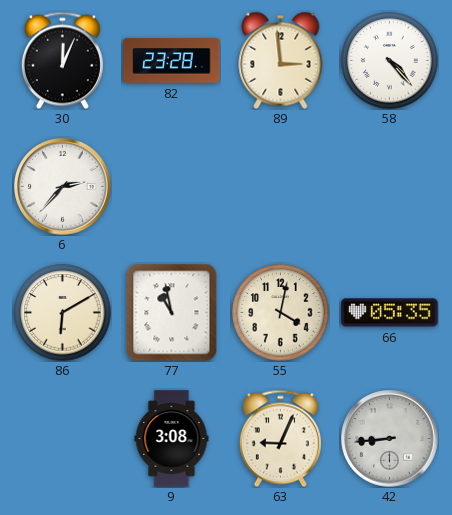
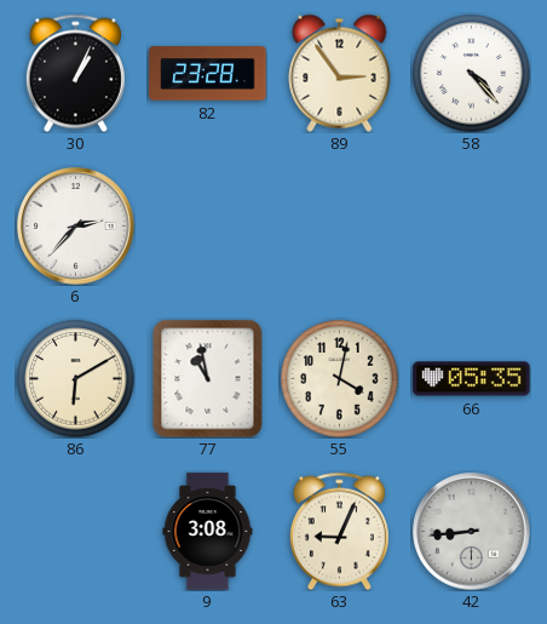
30: 12:04 -> 1:04 (75, 73)
89: 2:59 -> 2:54 (340, 73)
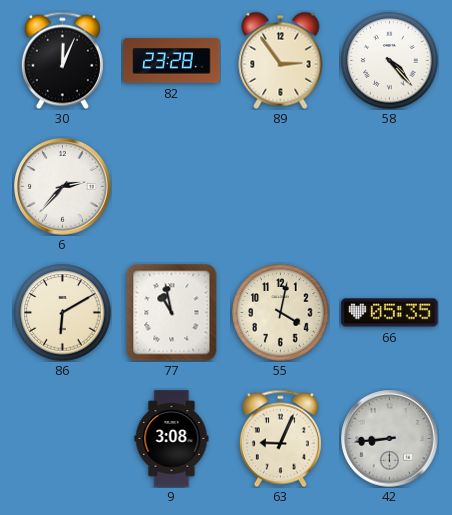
30: 1:04 -> 12:04 (62, 60)
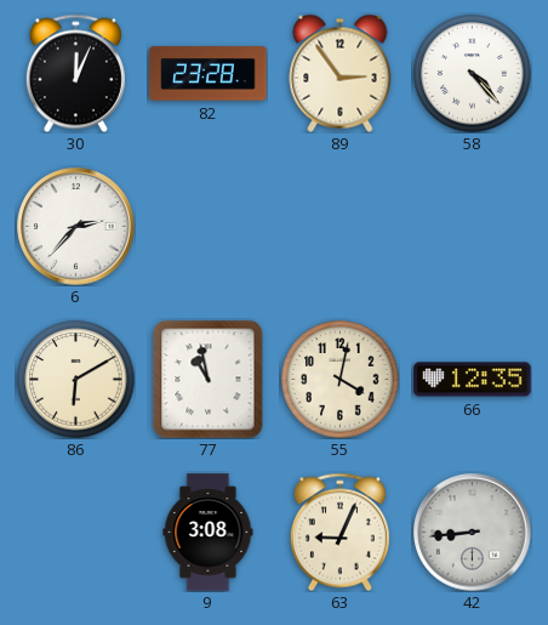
66: 05:35 -> 12:35 (473, 380)
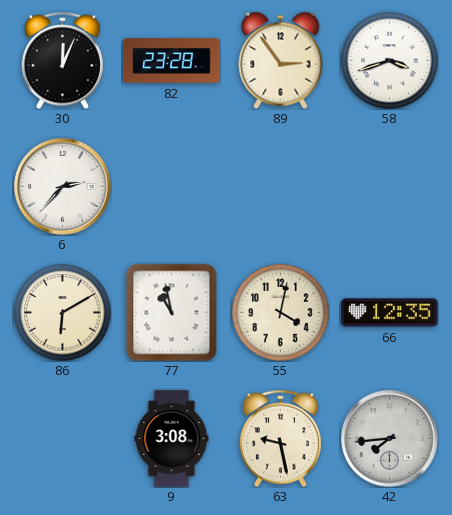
58: 4:23 -> 3:42 (390, 61)
63: 9:04 -> 9:28 (280, 438)
42: 8:44 -> 7:44 (390, 439)
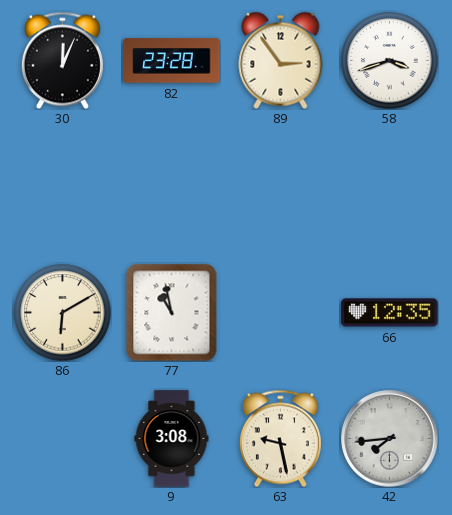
6: 2:37 -> none (63, 187)
55: 4:02 -> none (281, 313)
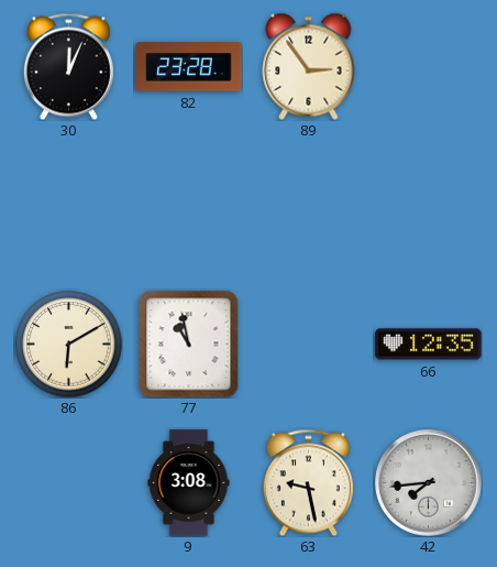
58: 3:42 -> none (390, 61)
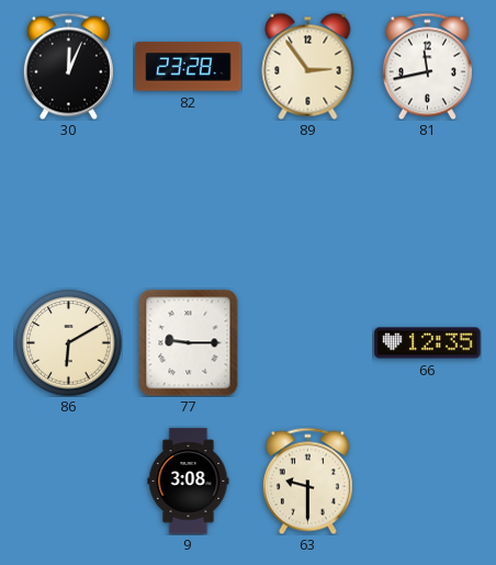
81: none -> 11:43 (427, 66)
77: 10:58 -> 9:15 (189, 342)
63: 9:28 -> 9:30 (307, 481)
42: 7:44 -> none (429, 483)
